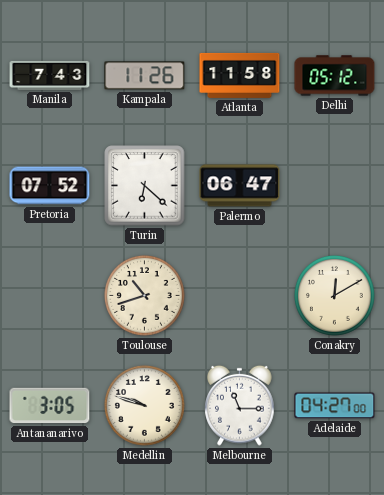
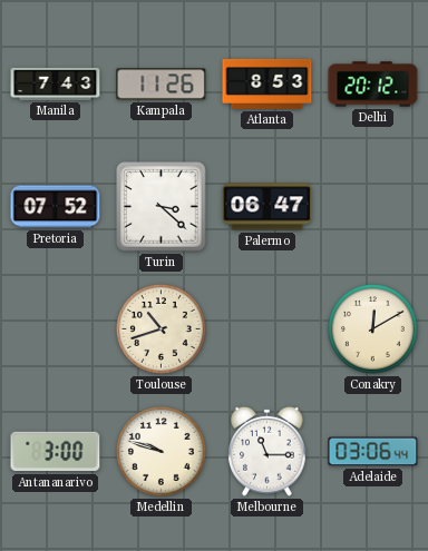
Atlanta: 11:58 -> 8:53 (267, 83)
Delhi: 05:12 -> 20:12 (373, 85)
Turin: 6:22 -> 3:22 (162, 207)
Antananarivo: 3:05 -> 3:00 (56, 452)
Adelaide: 04:27 -> 03:06 (373, 452)
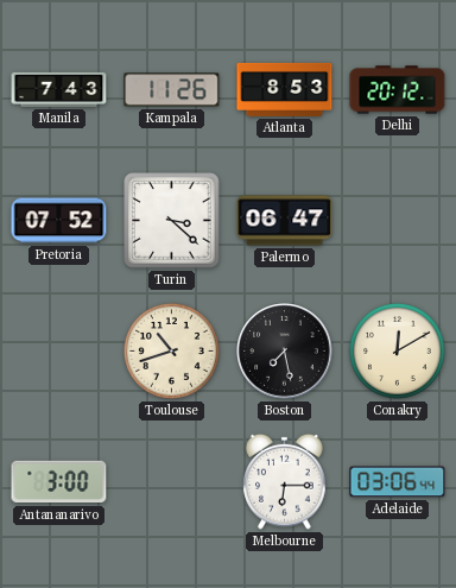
Boston: none -> 7:28 (285, 352)
Medellin: 9:48 -> none (160, 452)
Melbourne: 11:15 -> 6:15 (285, 481)
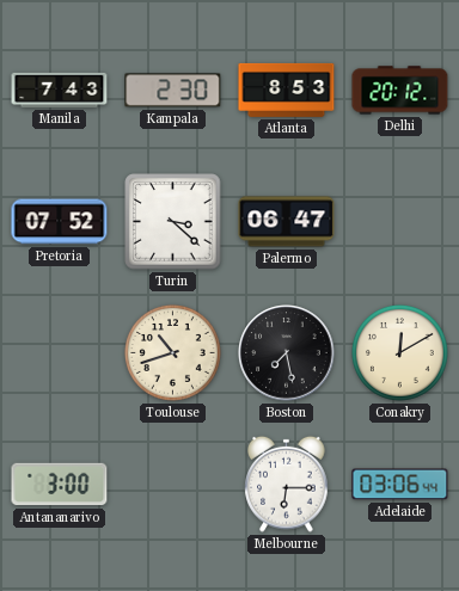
Kampala: 11:26 -> 2:30 (173, 91)
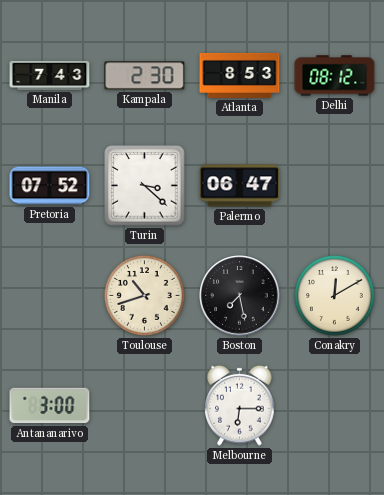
Delhi: 20:12 -> 08:12 (335, 76)
Adelaide: 03:06 -> none (400, 485)
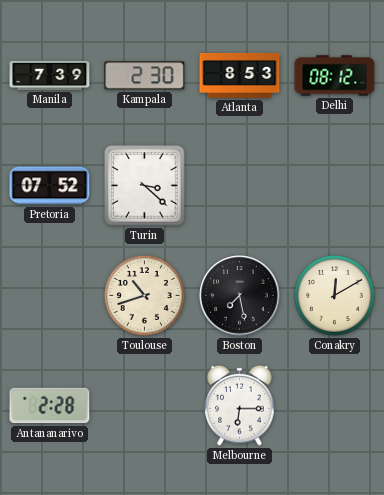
Manila: 7:43 -> 7:39 (50, 75)
Palermo: 06:47 -> none (240, 186)
Antananarivo: 3:00 -> 2:28 (50, 406)
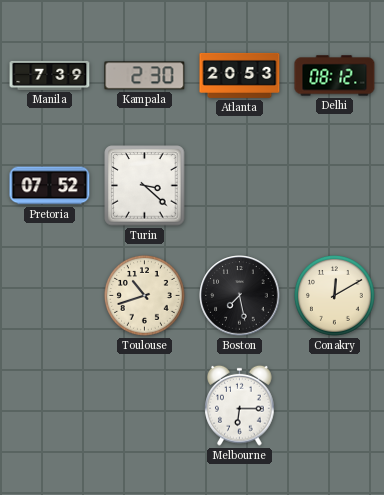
Atlanta: 8:53 -> 20:53 (240, 75)
Antananarivo: 2:28 -> none (50, 406)
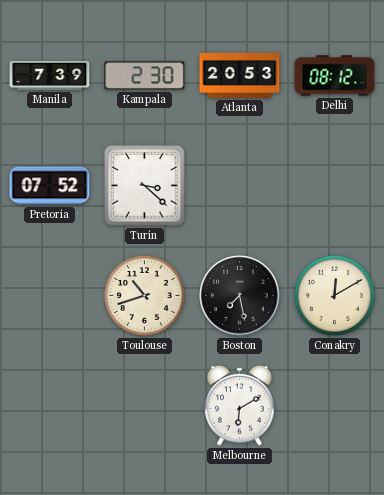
Melbourne: 6:15 -> 6:10 (240, 405)
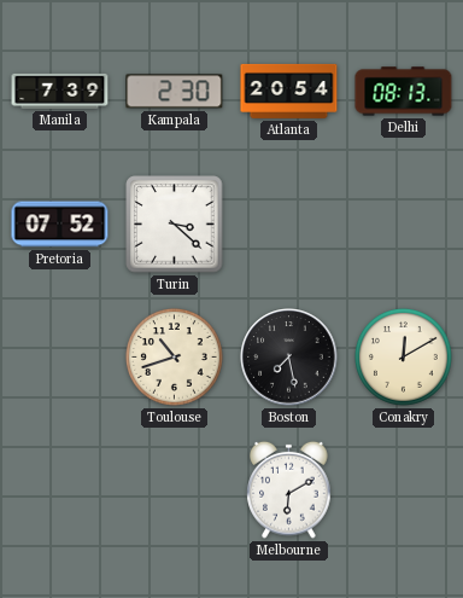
Atlanta: 20:53 -> 20:54 (289, 91)
Delhi: 08:12 -> 08:13 (404, 92)
